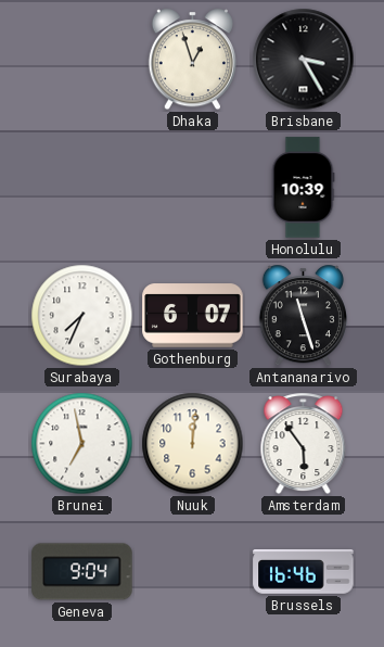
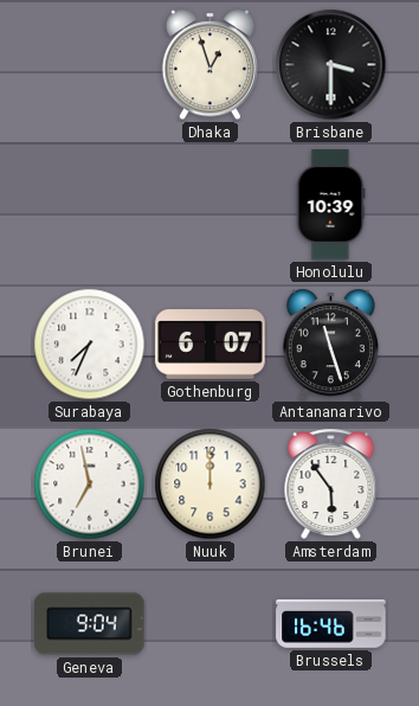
Brisbane: 3:25 -> 3:30 (331, 65)
Nuuk: 12:01 -> 12:00 (211, 484)
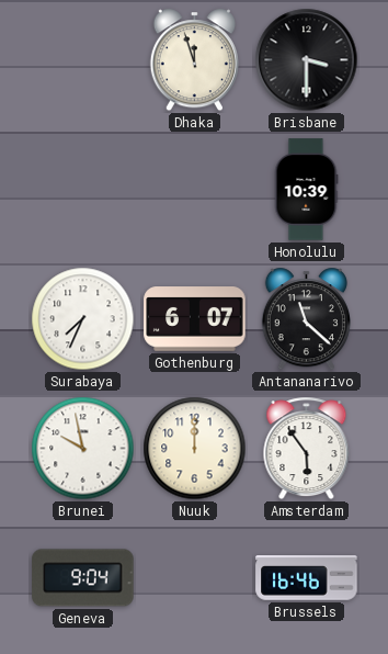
Dhaka: 12:57 -> 11:57 (194, 60)
Antananarivo: 11:27 -> 11:22 (306, 319)
Brunei: 6:58 -> 9:58 (83, 449)
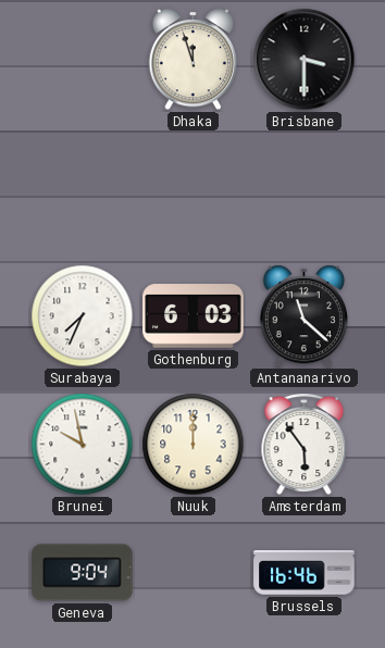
Honolulu: 10:39 -> none (306, 190)
Gothenburg: 6:07 -> 6:03 (194, 316)
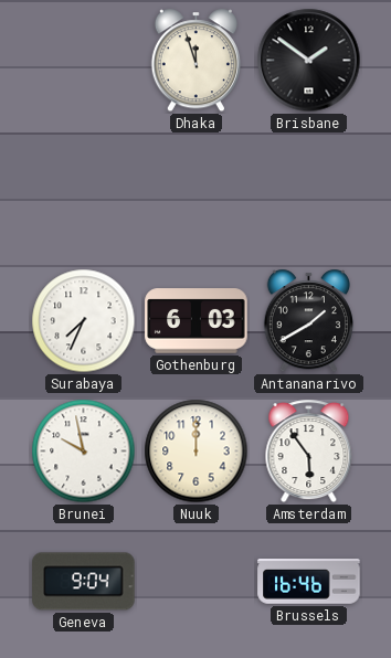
Brisbane: 3:30 -> 1:51 (309, 61)
Antananarivo: 11:22 -> 1:40 (308, 321)
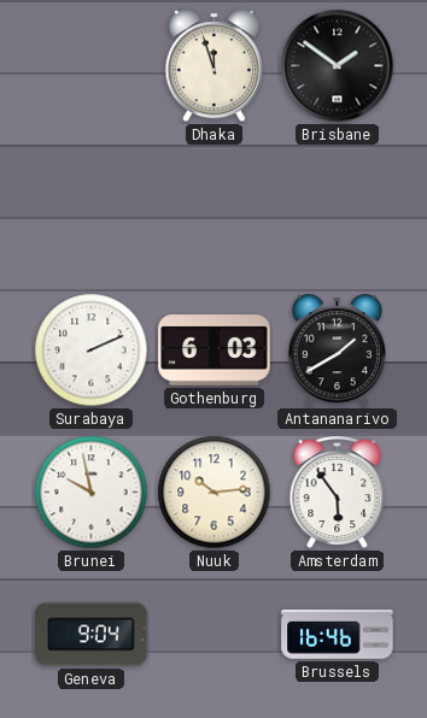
Surabaya: 7:34 -> 2:11 (92, 351)
Nuuk: 12:00 -> 10:14 (215, 493)
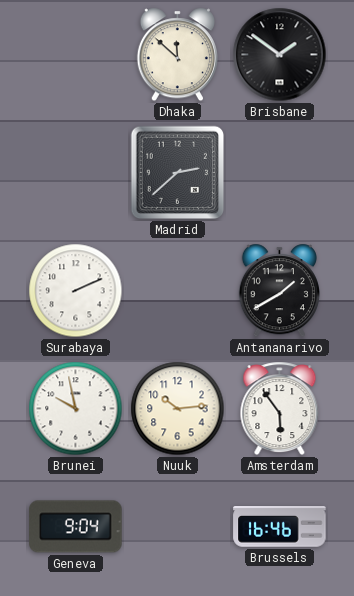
Dhaka: 11:57 -> 11:52 (177, 55)
Madrid: none -> 2:38 (178, 173)
Gothenburg: 6:03 -> none (215, 351)
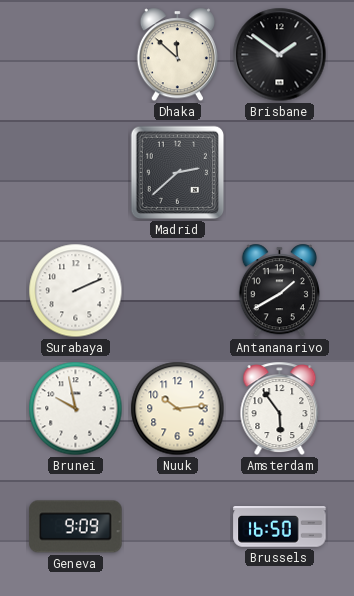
Geneva: 9:04 -> 9:09 (76, 527)
Brussels: 16:46 -> 16:50 (280, 527)
